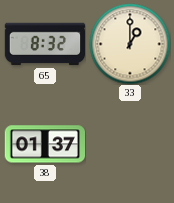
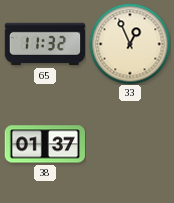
65: 8:32 -> 11:32 (45, 44)
33: 1:00 -> 12:56 (130, 44)
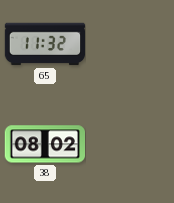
33: 12:56 -> none (130, 44)
38: 01:37 -> 08:02 (44, 144)
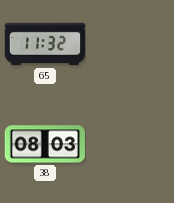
38: 08:02 -> 08:03 (44, 144)
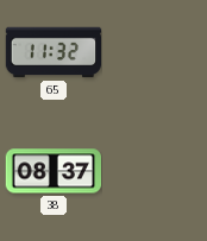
38: 08:03 -> 08:37 (52, 171)
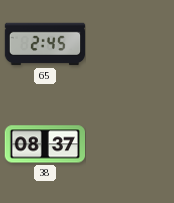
65: 11:32 -> 2:45 (45, 44)
